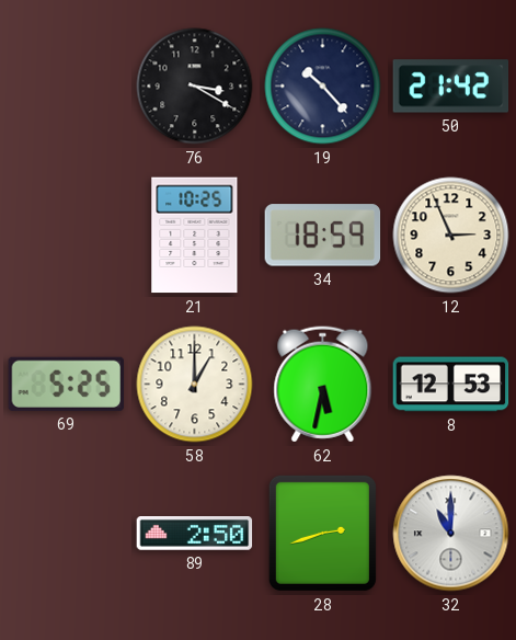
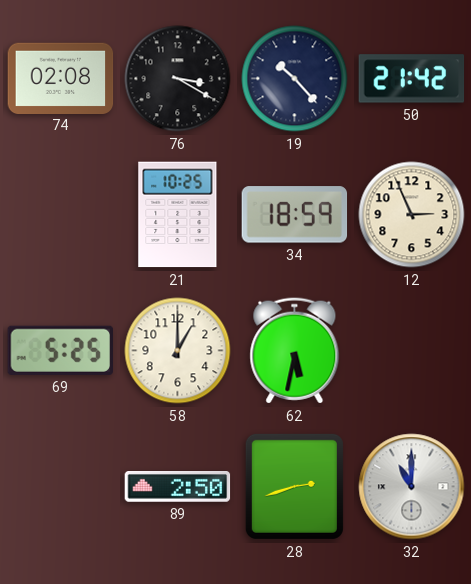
74: none -> 02:08 (61, 78)
8: 12:53 -> none (451, 385)
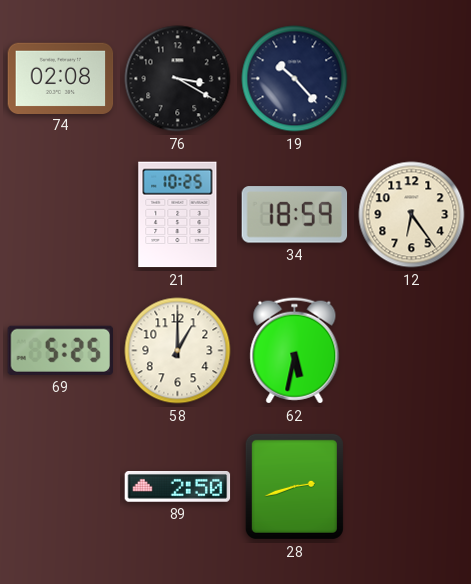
50: 21:42 -> none (412, 79)
12: 2:56 -> 6:24 (412, 215)
32: 11:00 -> none (412, 487)
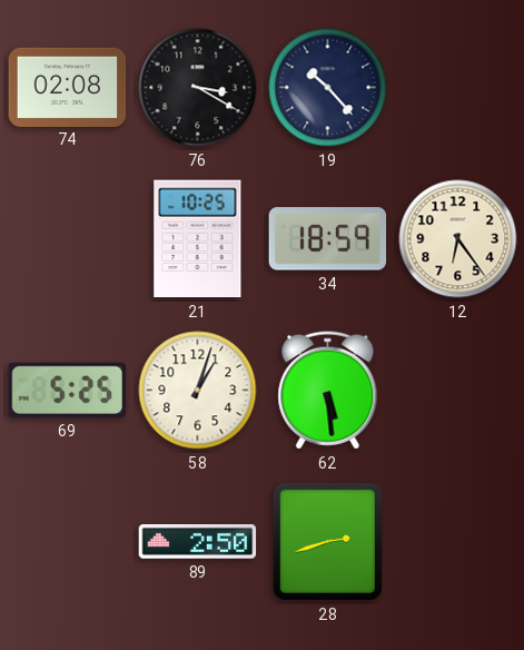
58: 1:00 -> 1:03 (198, 391)
62: 5:32 -> 5:29 (328, 391)
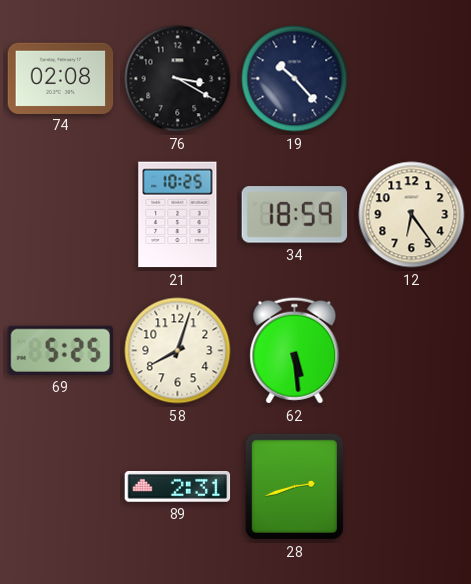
58: 1:03 -> 8:03 (178, 351)
89: 2:50 -> 2:31 (178, 487)
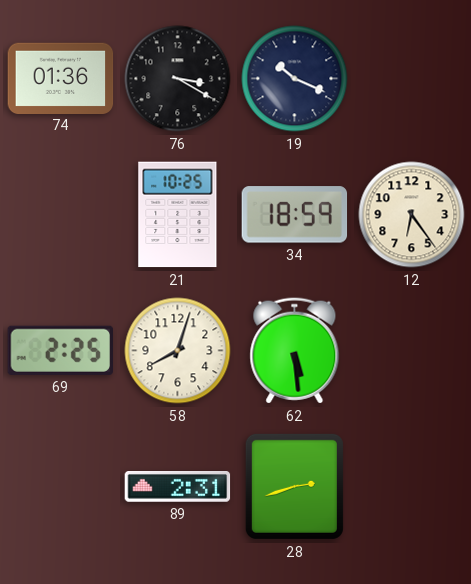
74: 02:08 -> 01:36 (61, 78)
19: 10:23 -> 10:19 (295, 79)
69: 5:25 -> 2:25 (60, 350)
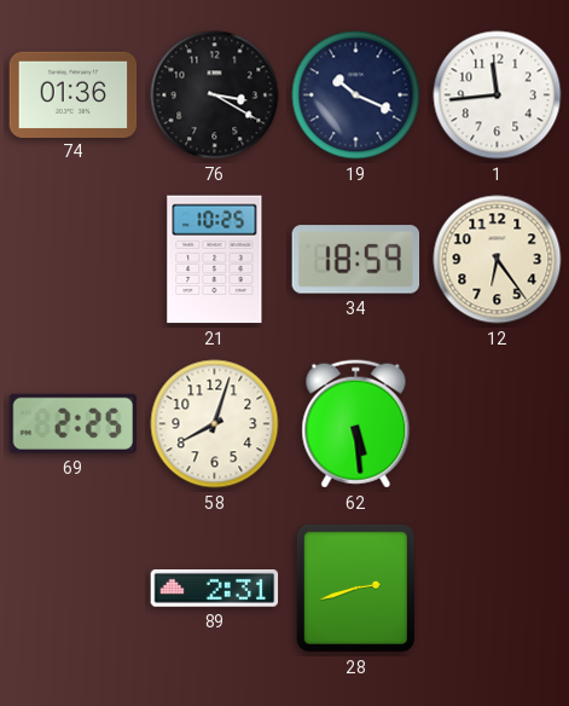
1: none -> 11:44 (498, 96)
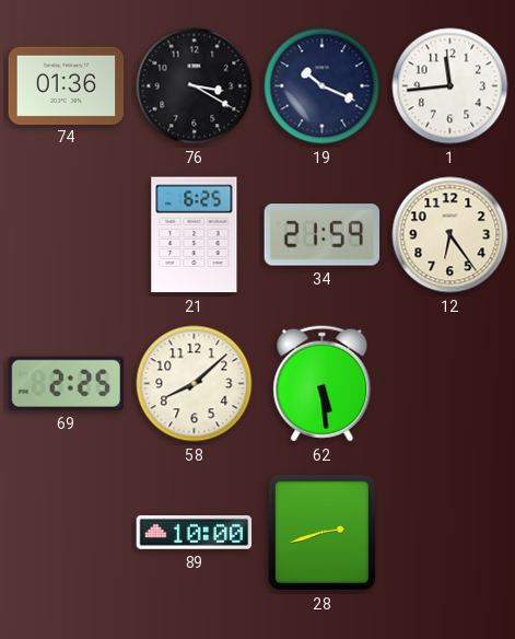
21: 10:25 -> 6:25 (195, 235)
34: 18:59 -> 21:59 (323, 235)
58: 8:03 -> 8:08 (195, 384)
89: 2:31 -> 10:00 (195, 533)
